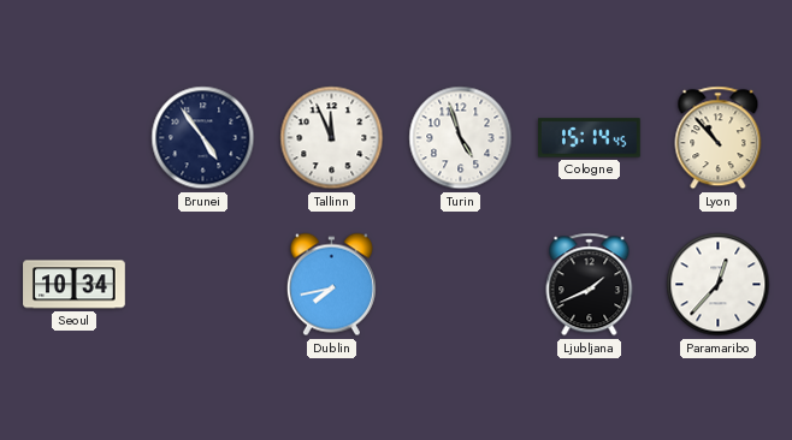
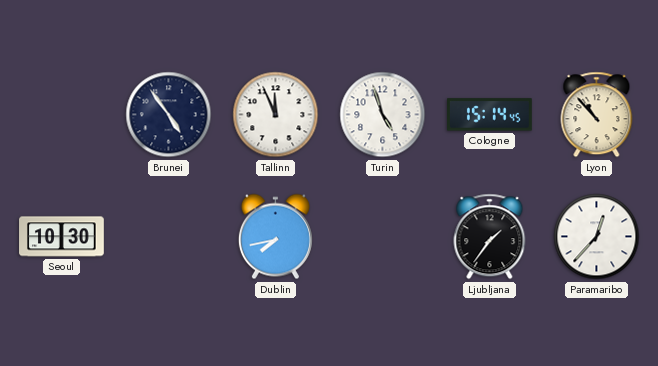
Seoul: 10:34 -> 10:30 (62, 237)
Ljubljana: 1:41 -> 1:36 (490, 237)
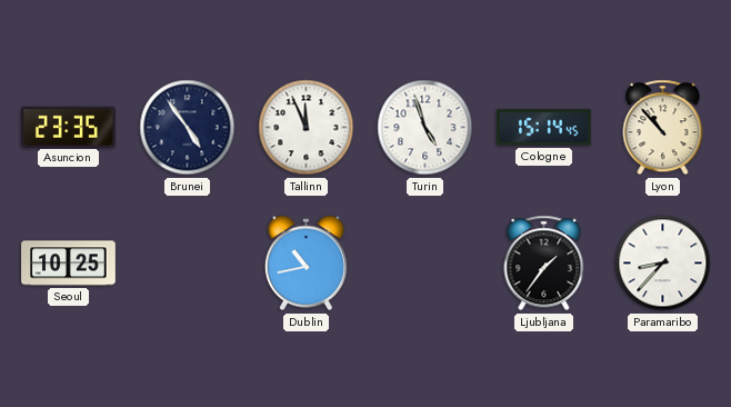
Asuncion: none -> 23:35 (69, 127)
Seoul: 10:30 -> 10:25 (69, 264)
Dublin: 7:43 -> 10:43 (306, 264)
Paramaribo: 12:37 -> 8:37 (663, 264)
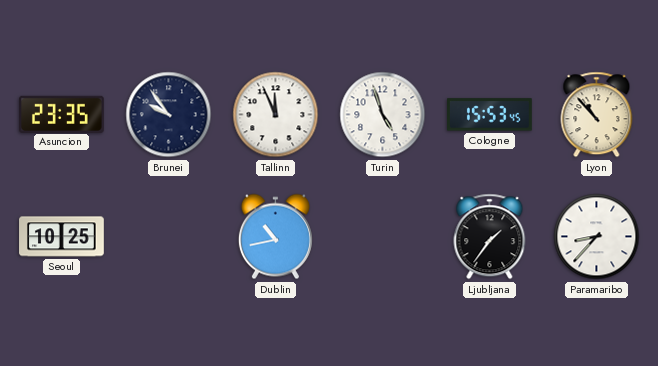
Brunei: 4:54 -> 9:54 (169, 115)
Cologne: 15:14 -> 15:53 (490, 115)
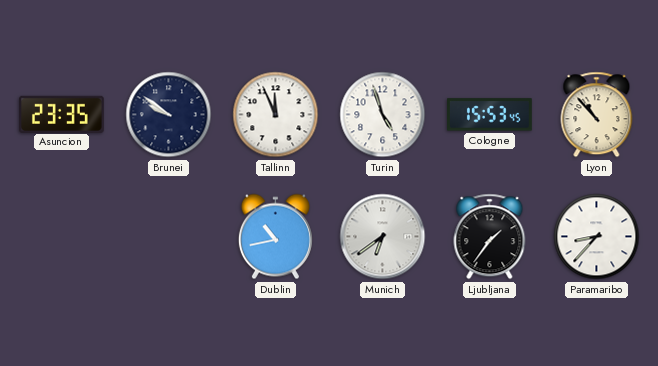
Brunei: 9:54 -> 9:51 (169, 115)
Seoul: 10:25 -> none (62, 237)
Munich: none -> 6:39 (383, 237)
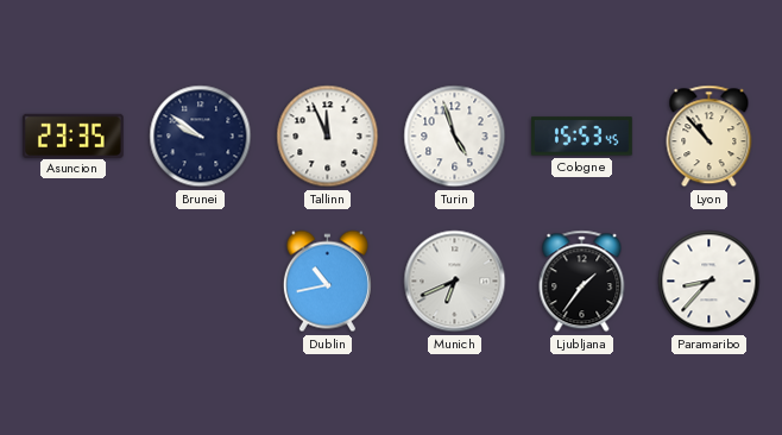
Munich: 6:39 -> 6:41 (455, 282)
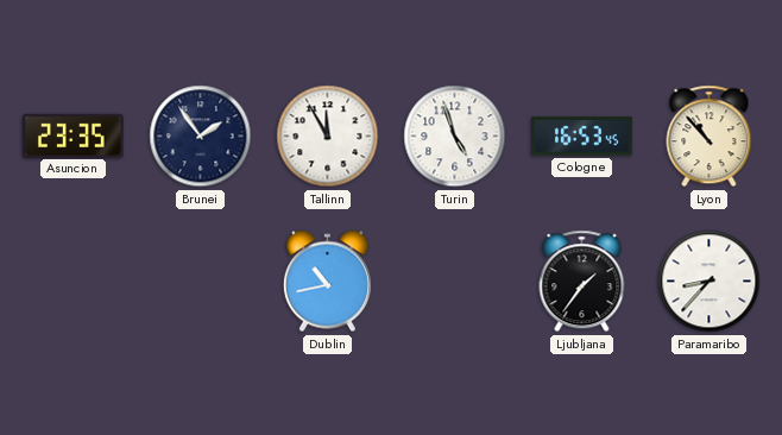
Brunei: 9:51 -> 1:54 (201, 137)
Tallinn: 11:56 -> 11:55 (328, 137)
Cologne: 15:53 -> 16:53 (582, 137)
Munich: 6:41 -> none (455, 282)
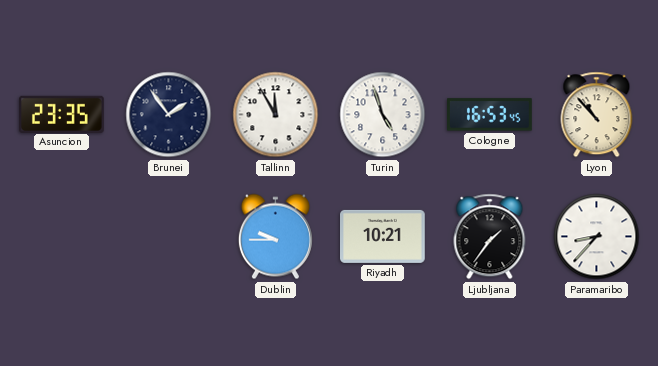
Dublin: 10:43 -> 9:45 (275, 237)
Riyadh: none -> 10:21 (383, 236)
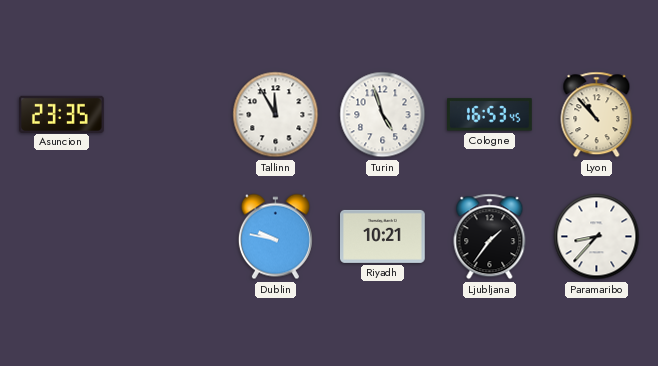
Brunei: 1:54 -> none (169, 115)
Dublin: 9:45 -> 9:47 (275, 237)
